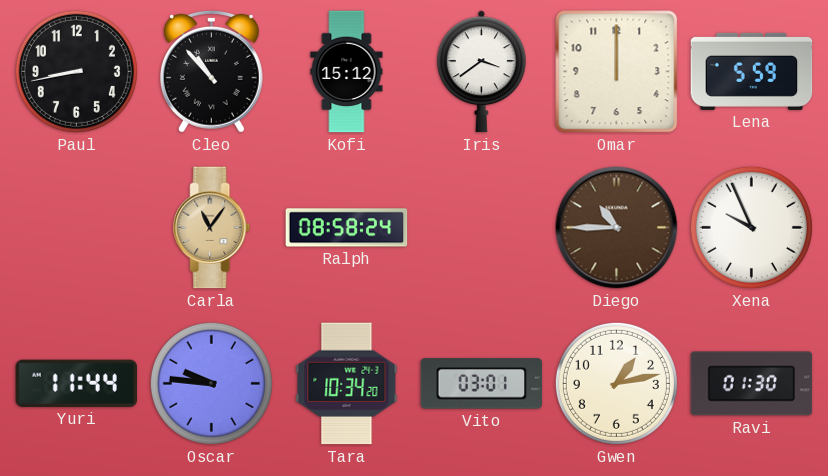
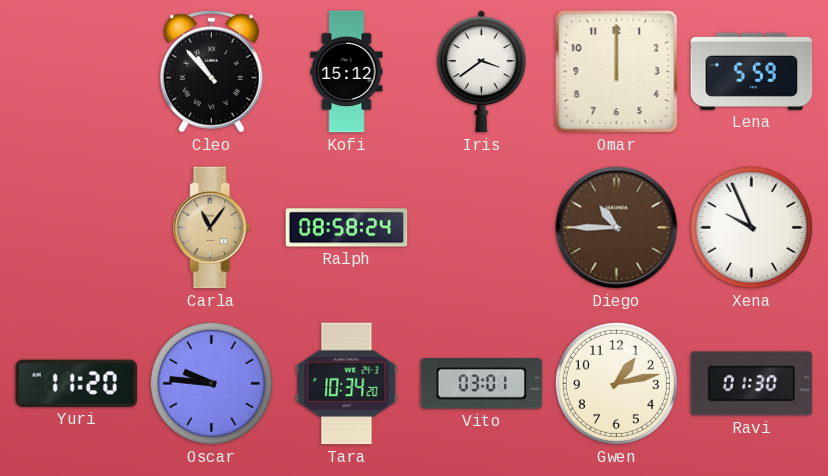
Paul: 8:43 -> none (76, 71)
Yuri: 11:44 -> 11:20 (77, 383)
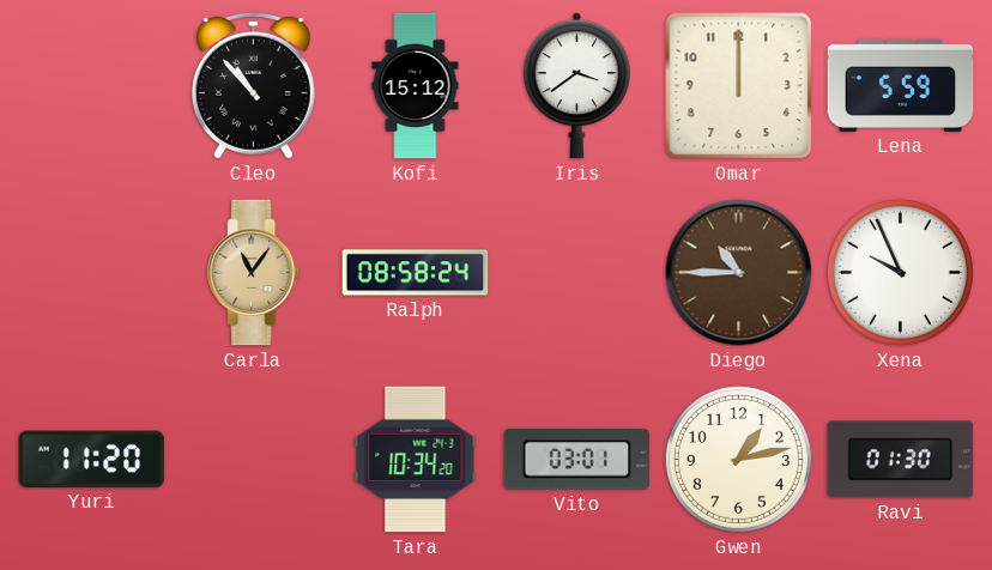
Oscar: 9:46 -> none (211, 383)
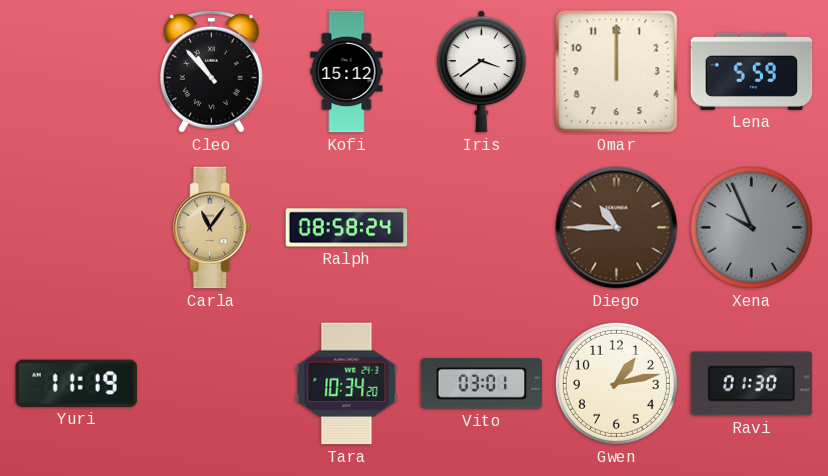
Xena dial: white -> grey (751, 227)
Yuri: 11:20 -> 11:19 (77, 383)
